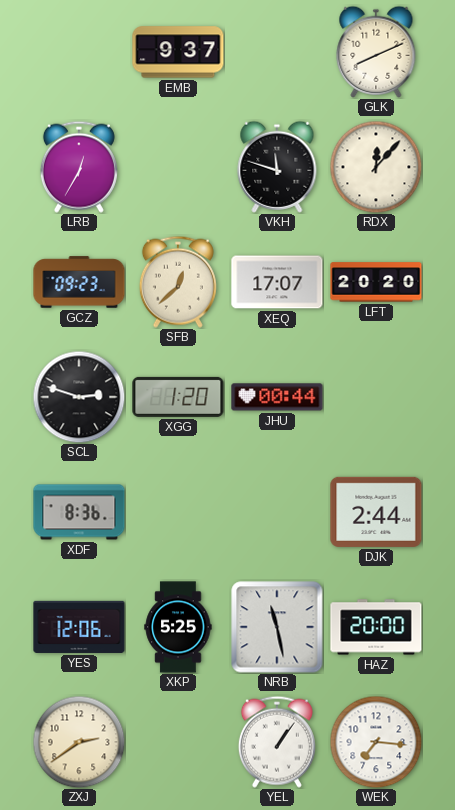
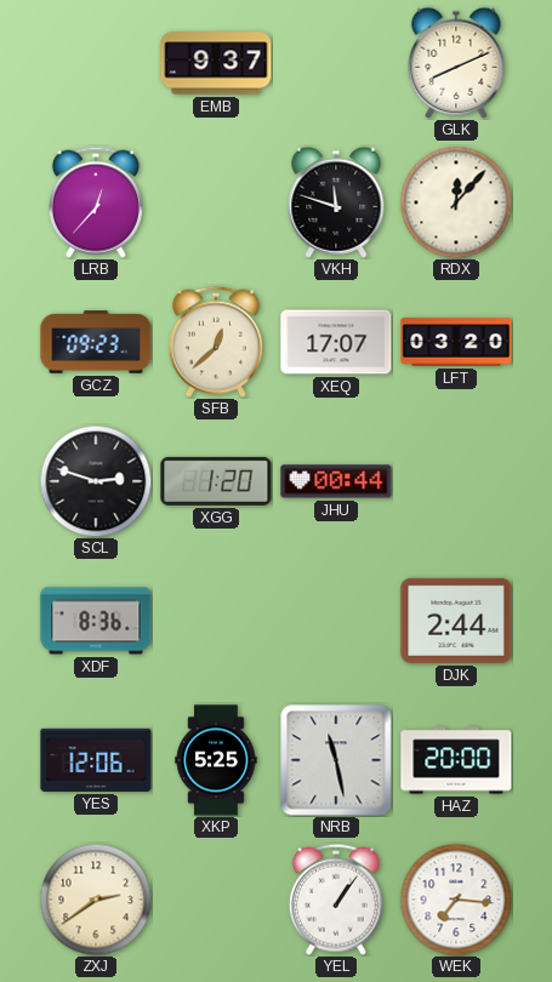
LRB: 12:35 -> 12:37 (96, 202)
LFT: 20:20 -> 03:20 (456, 342)
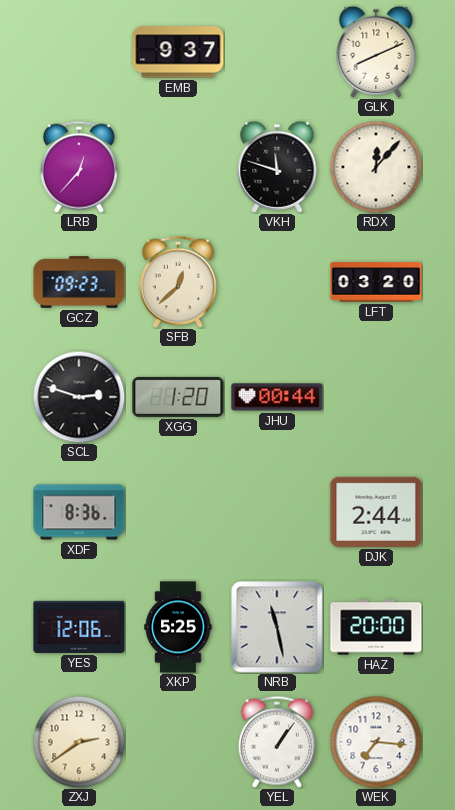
XEQ: 17:07 -> none (336, 342)
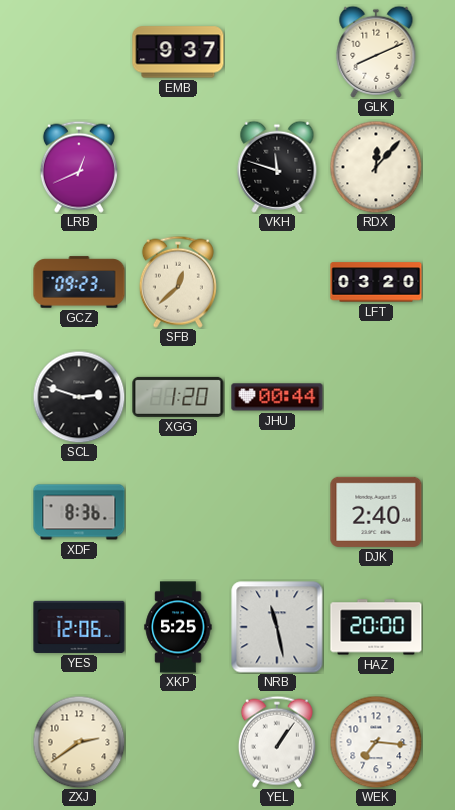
LRB: 12:37 -> 12:41 (79, 167)
DJK: 2:44 -> 2:40 (376, 512)
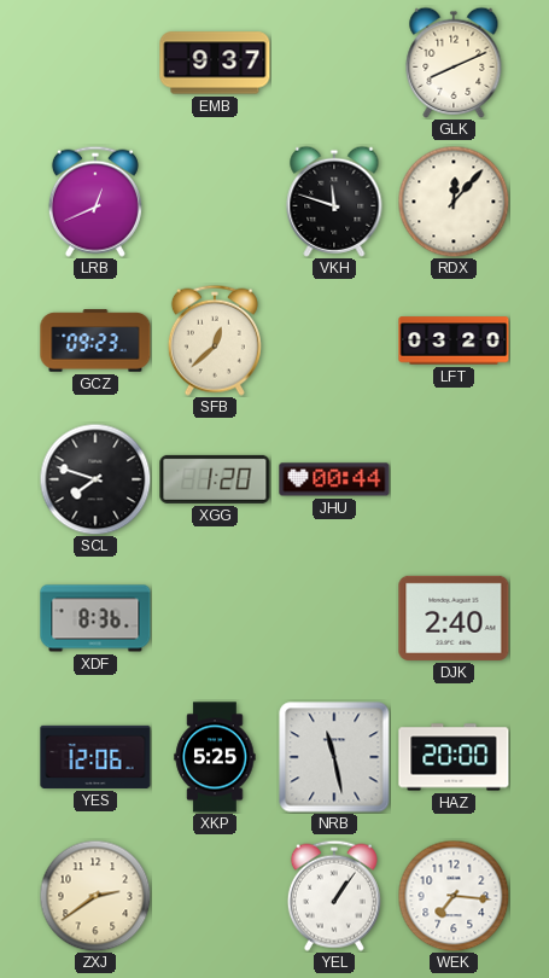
SCL: 2:48 -> 7:48 (95, 479)
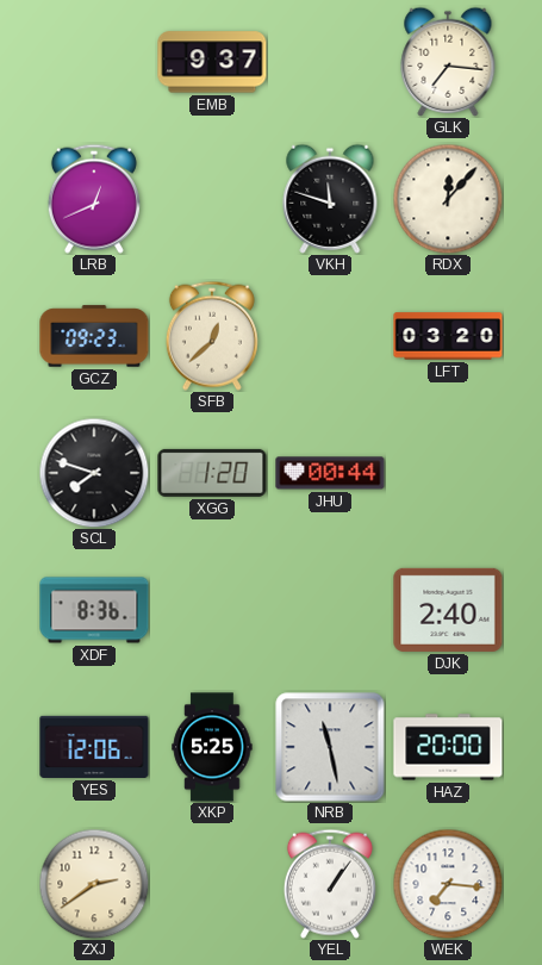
GLK: 8:11 -> 7:16 (448, 62)
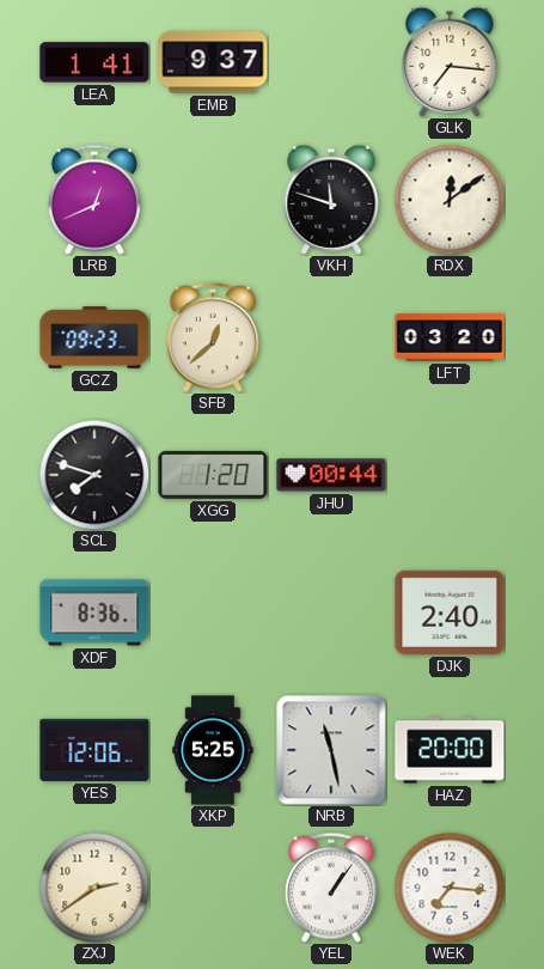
LEA: none -> 1:41 (94, 62)
RDX: 12:07 -> 12:09 (450, 200)
